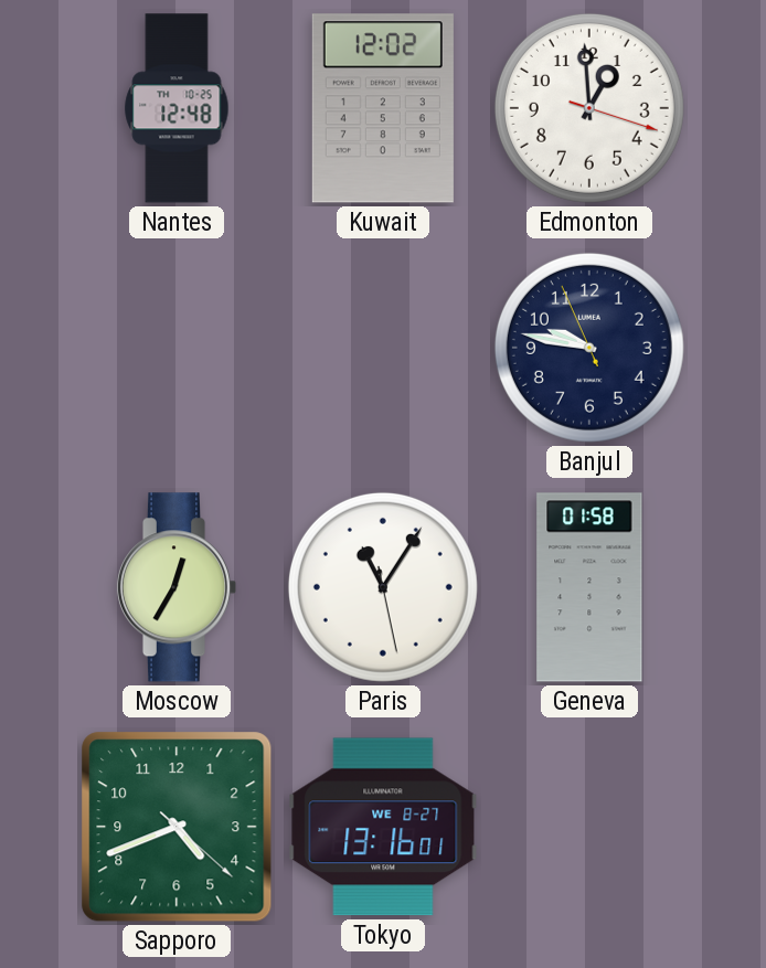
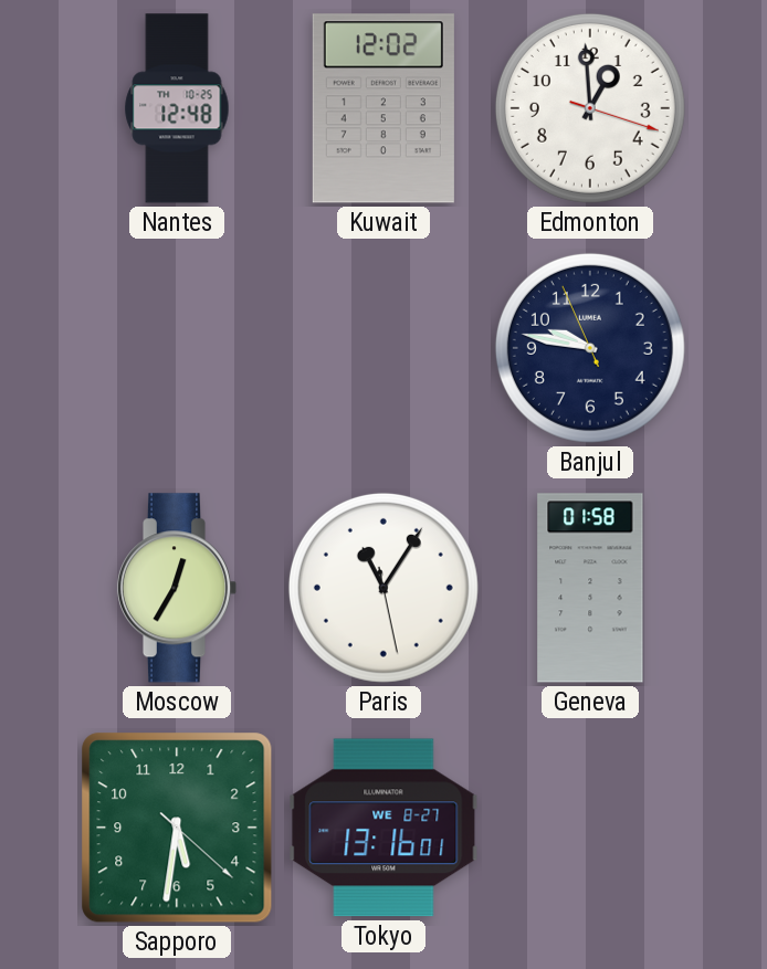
Sapporo: 4:41 -> 5:31 (177, 828)
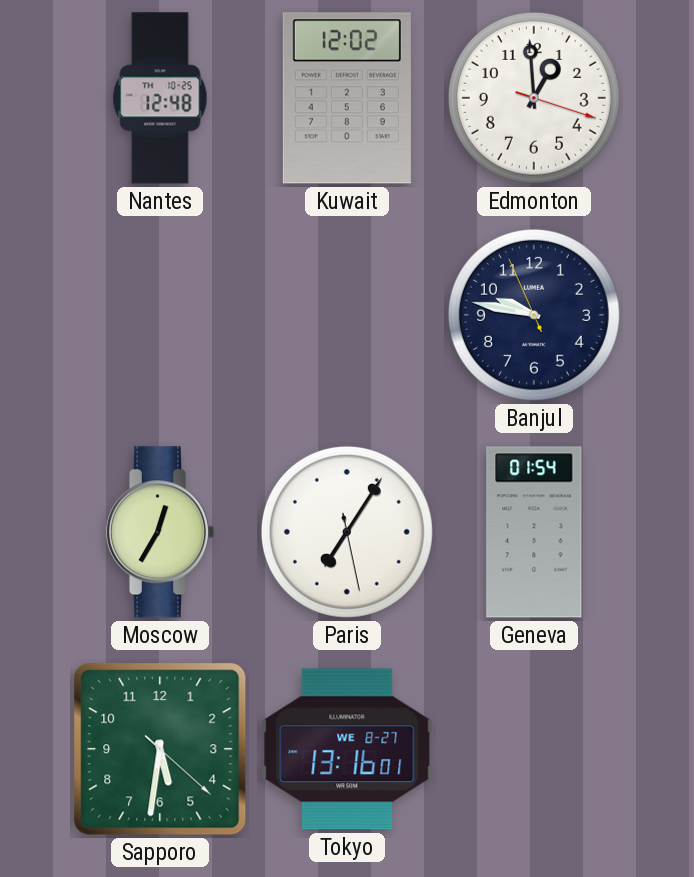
Paris: 11:05 -> 7:05 (347, 532)
Geneva: 01:58 -> 01:54 (534, 532)
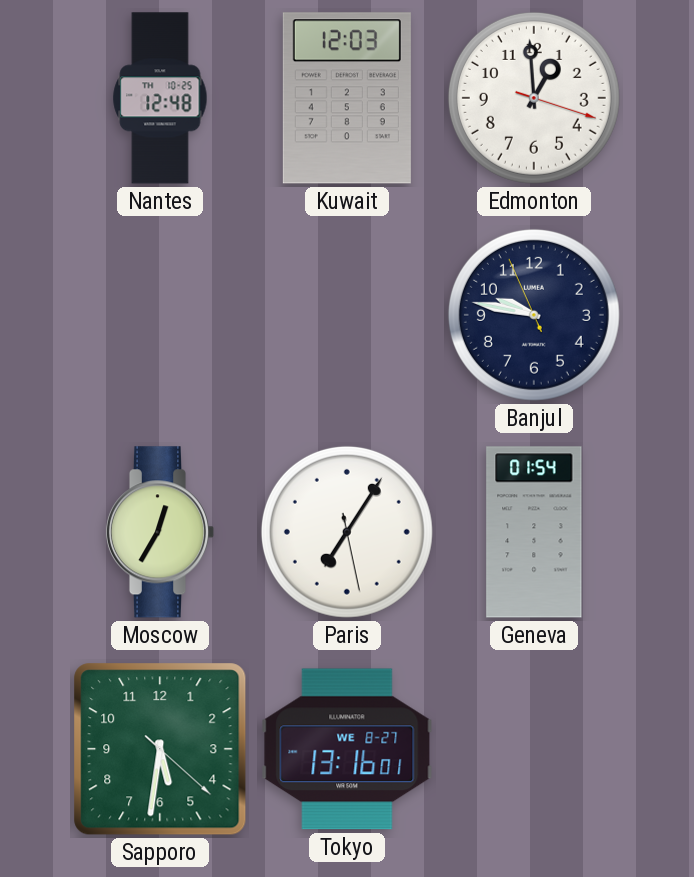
Kuwait: 12:02 -> 12:03 (347, 98)
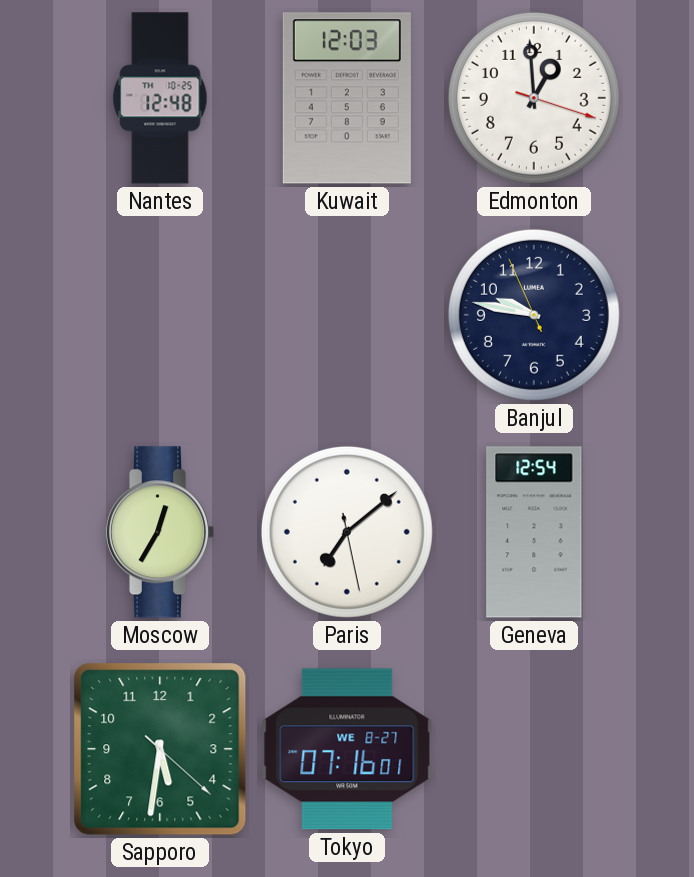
Paris: 7:05 -> 7:08 (347, 532)
Geneva: 01:54 -> 12:54 (534, 532)
Tokyo: 13:16 -> 07:16 (347, 749)
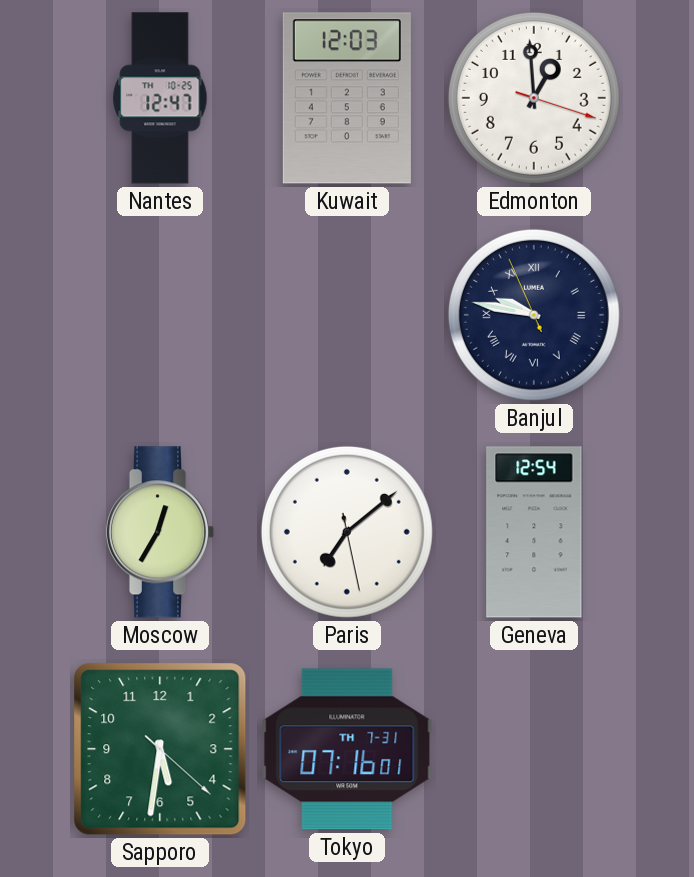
Nantes: 12:48 -> 12:47 (160, 98)
Banjul numerals: Arabic -> Roman (534, 315)
Tokyo date: WE 8-27 -> TH 7-31 (347, 749)
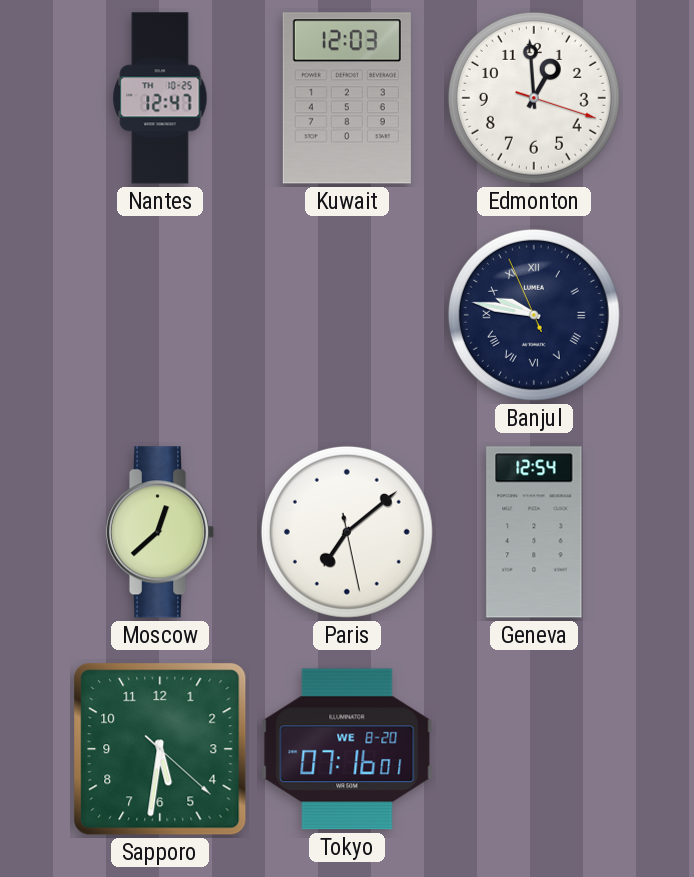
Moscow: 12:35 -> 12:38 (160, 532)
Tokyo date: TH 7-31 -> WE 8-20 (347, 749)
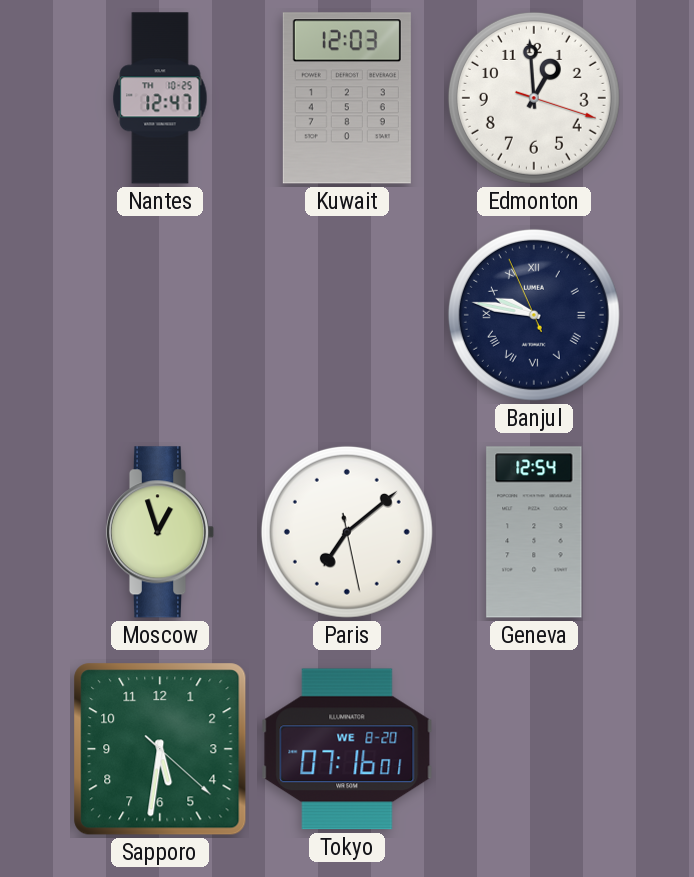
Moscow: 12:38 -> 12:57 (160, 532)
